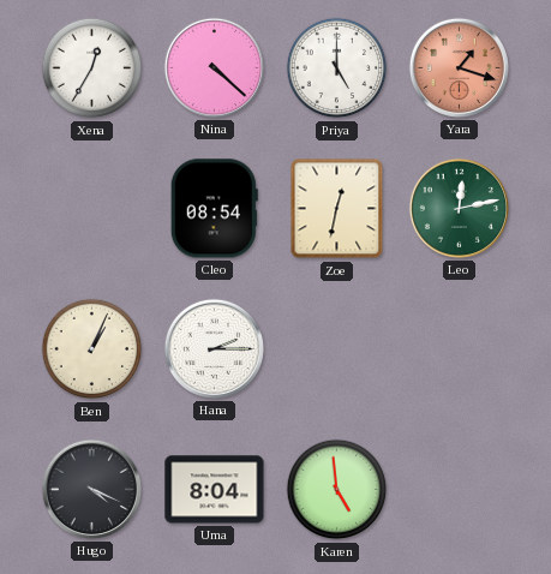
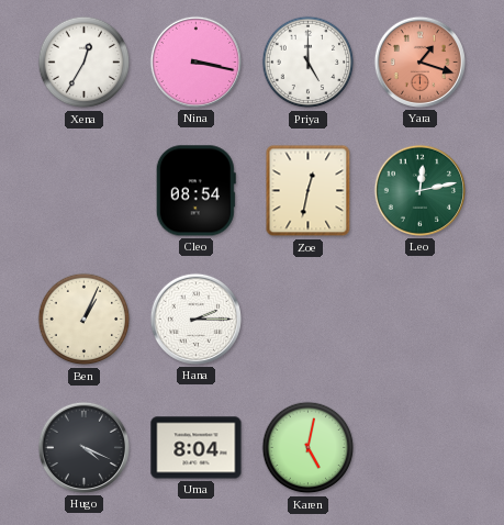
Nina: 4:22 -> 3:17 (195, 62)
Karen: 4:59 -> 5:02 (309, 448)
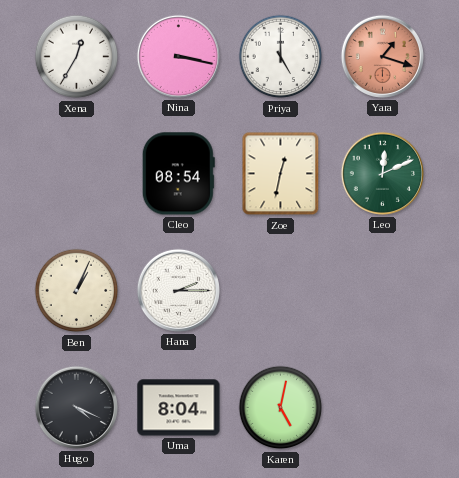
Leo: 12:13 -> 12:11 (382, 173)
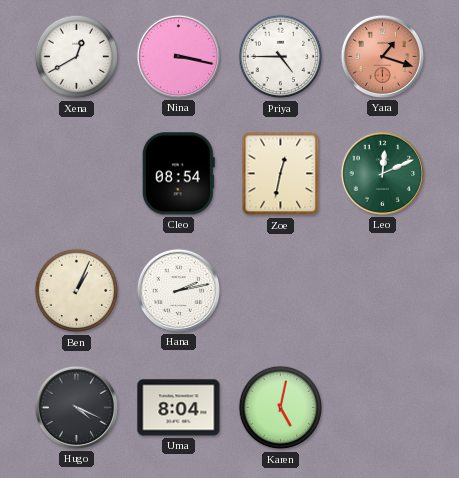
Xena: 12:35 -> 12:40 (77, 57)
Priya: 5:00 -> 4:45 (281, 57)
Hana: 2:15 -> 2:13 (178, 290)
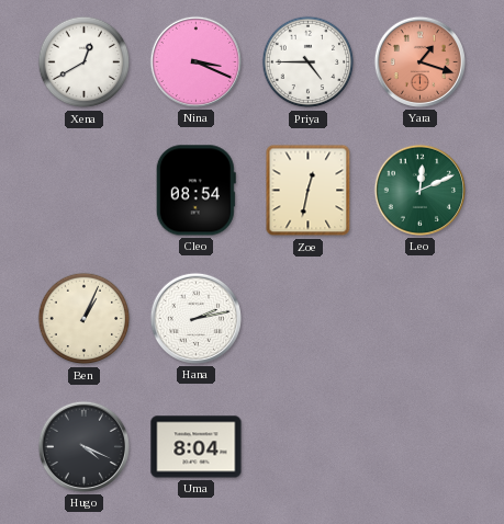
Nina: 3:17 -> 3:19 (195, 61)
Karen: 5:02 -> none (281, 408)
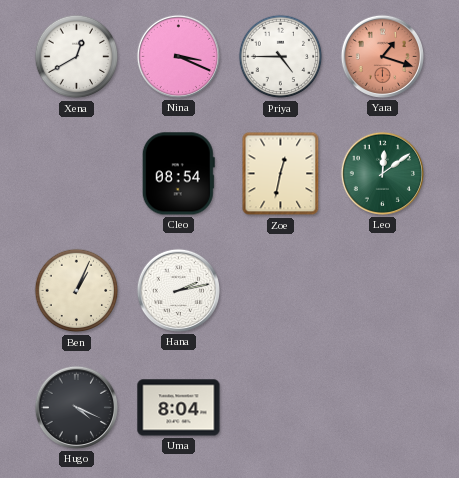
Leo: 12:11 -> 12:09 (382, 173)
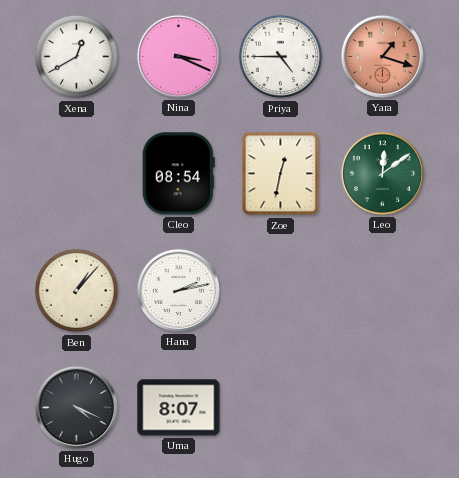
Ben: 1:04 -> 1:07 (77, 291)
Uma: 8:04 -> 8:07 (179, 408)
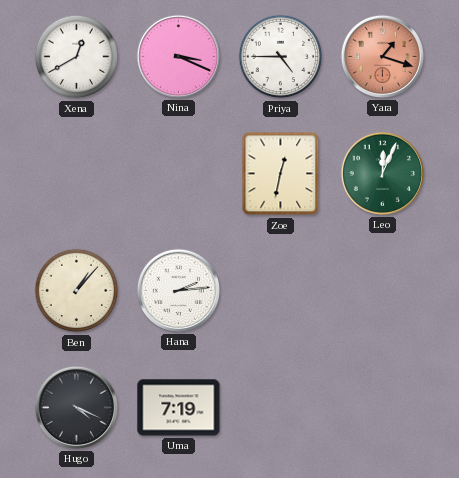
Cleo: 08:54 -> none (178, 174)
Leo: 12:09 -> 12:04 (382, 173)
Hana: 2:13 -> 2:14 (178, 290)
Uma: 8:07 -> 7:19 (179, 408)
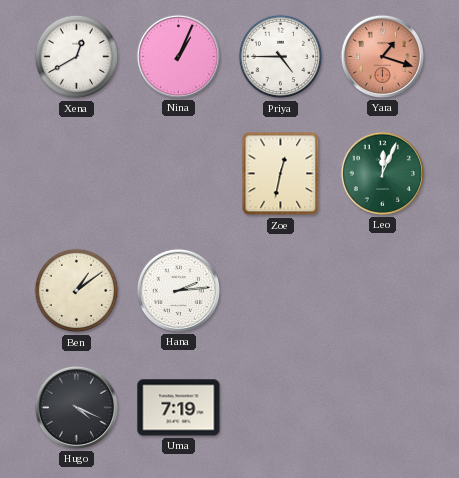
Nina: 3:19 -> 1:04 (178, 56)
Ben: 1:07 -> 1:09 (77, 291)
